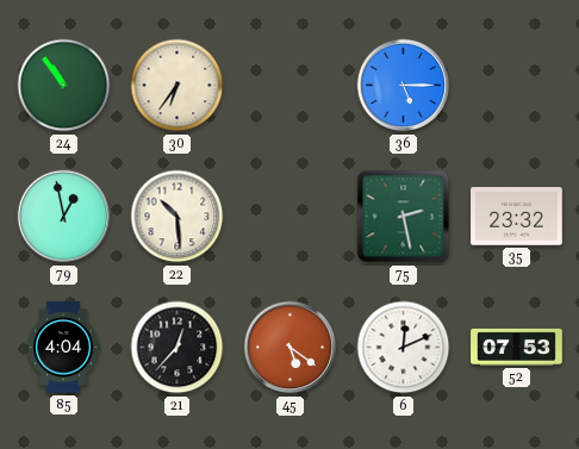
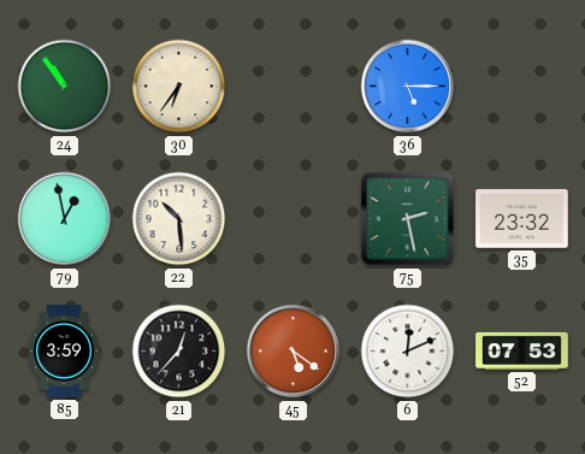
85: 4:04 -> 3:59 (64, 352)
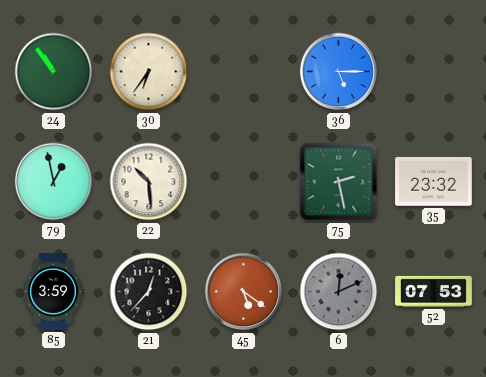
6 dial: white -> grey (339, 292)
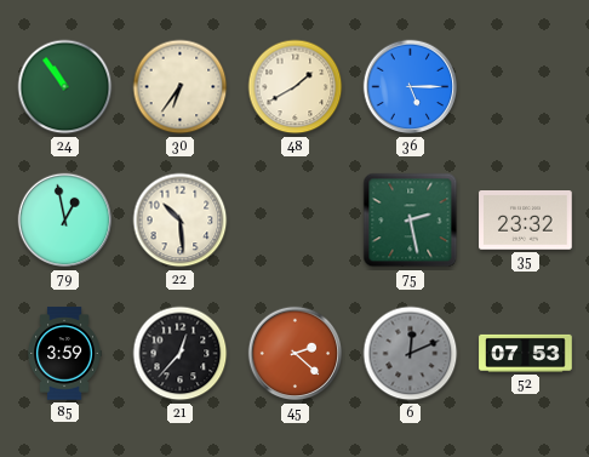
48: none -> 1:40 (296, 87)
45: 5:21 -> 2:22 (296, 354)
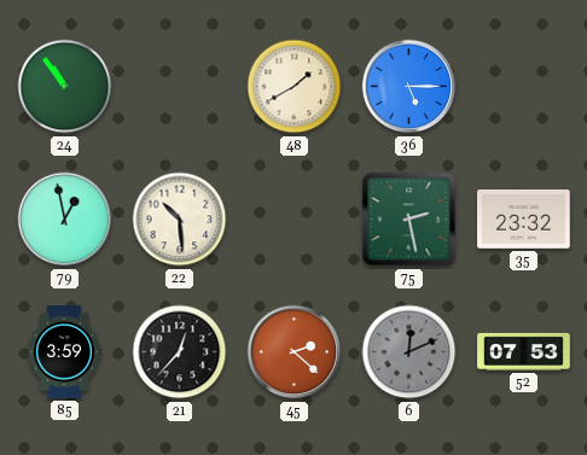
30: 6:36 -> none (181, 87)
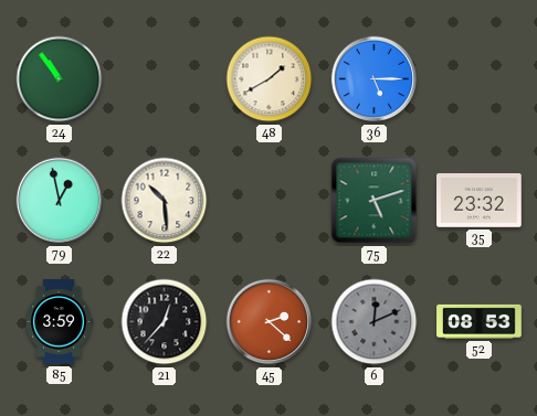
75: 2:28 -> 5:12 (375, 201)
52: 07:53 -> 08:53 (480, 321)
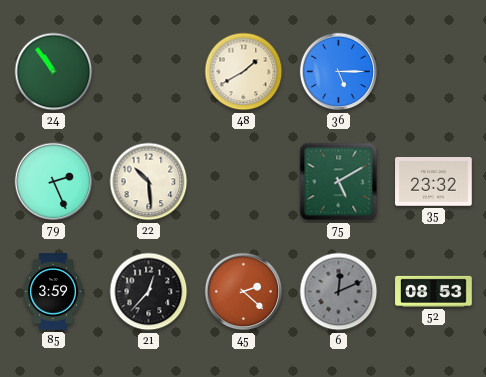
79: 12:58 -> 2:26 (54, 182)
75: 5:12 -> 5:10 (339, 182)
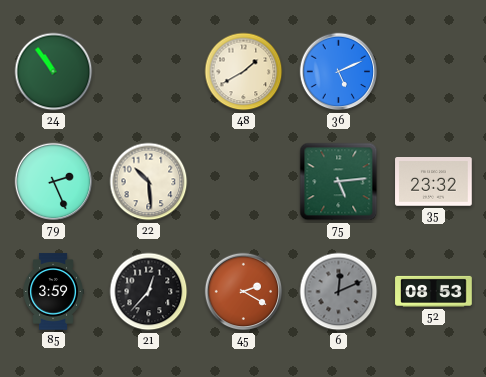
36: 5:15 -> 5:11 (339, 72)
75: 5:10 -> 5:14 (339, 182)
45: 2:22 -> 2:20 (244, 292)
